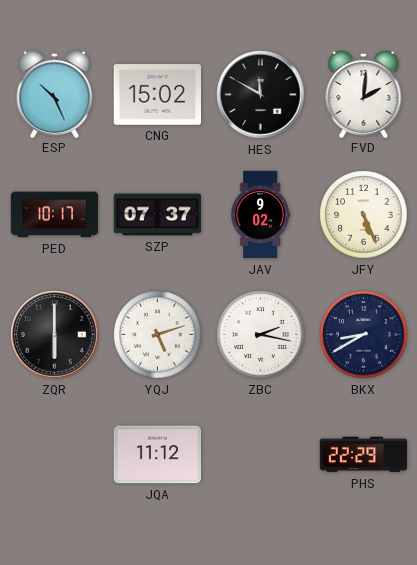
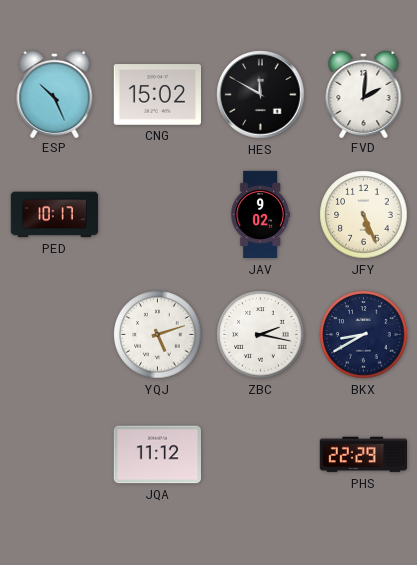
SZP: 07:37 -> none (157, 215)
ZQR: 6:00 -> none (55, 335)
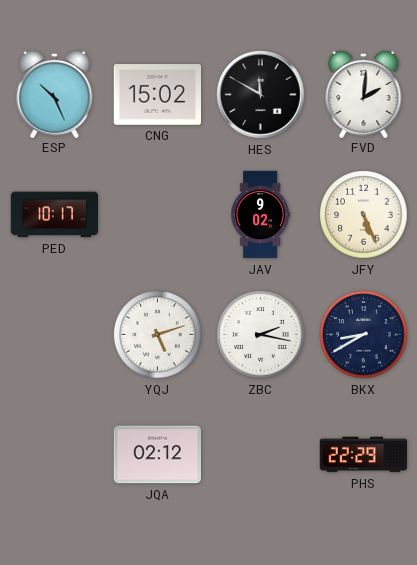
JQA: 11:12 -> 02:12 (157, 455)
